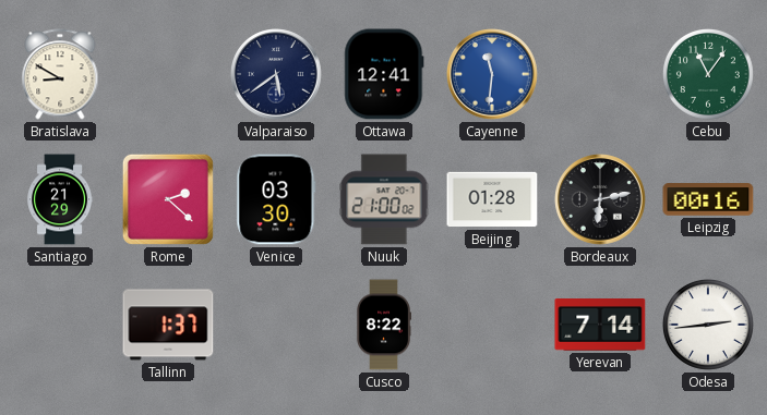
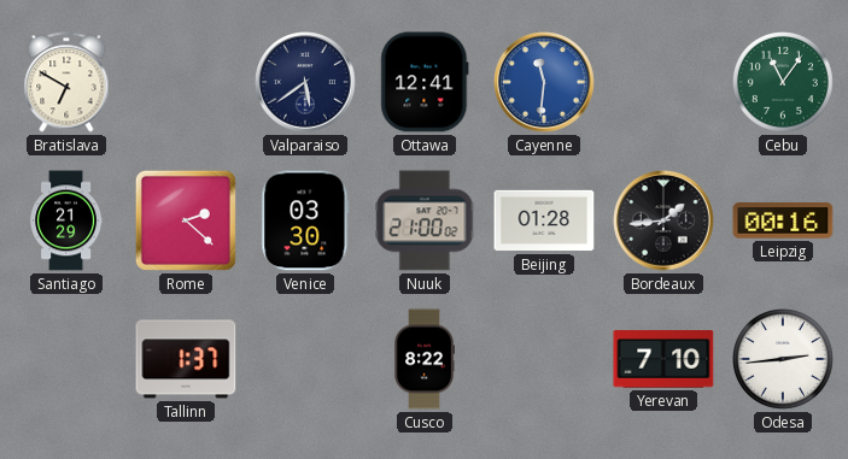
Bratislava: 8:50 -> 6:50 (66, 82)
Bordeaux: 6:13 -> 1:44 (663, 220)
Yerevan: 7:14 -> 7:10 (663, 359)
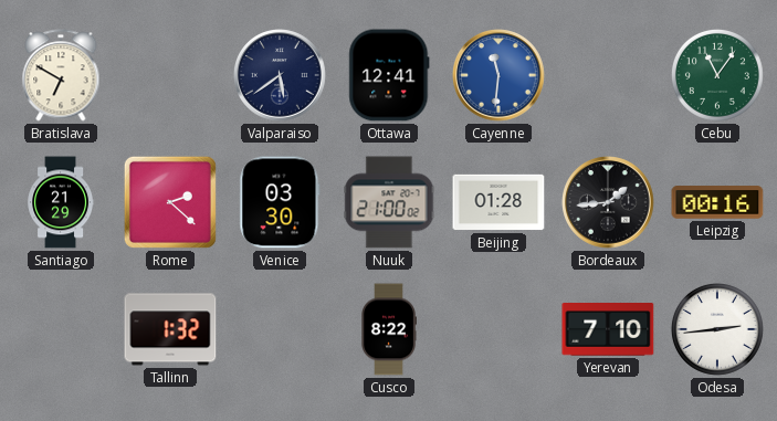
Tallinn: 1:37 -> 1:32 (170, 329)
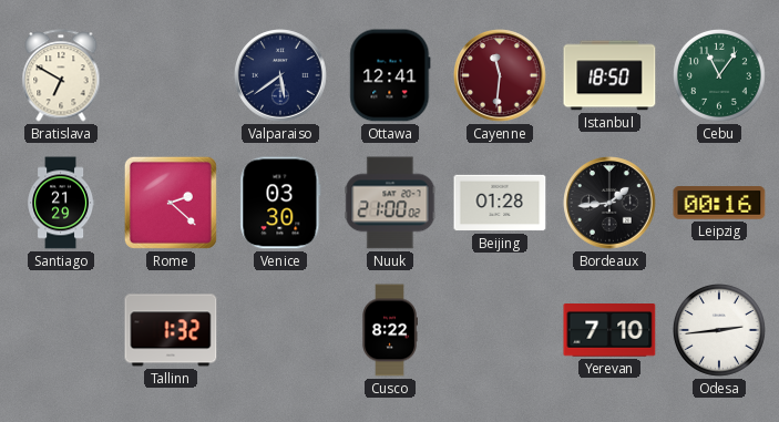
Cayenne dial: blue -> burgundy (500, 75)
Istanbul: none -> 18:50 (609, 75)
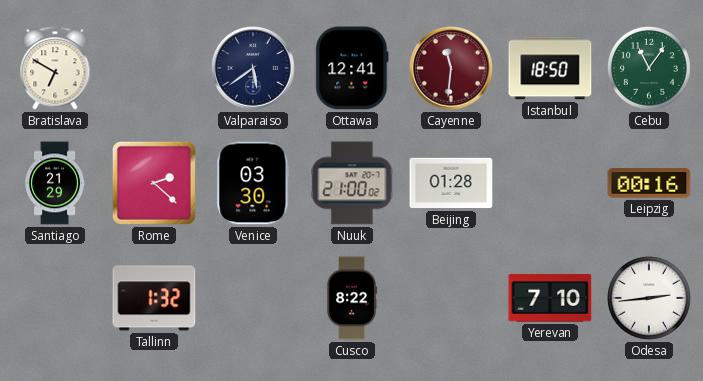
Bordeaux: 1:44 -> none (609, 203)
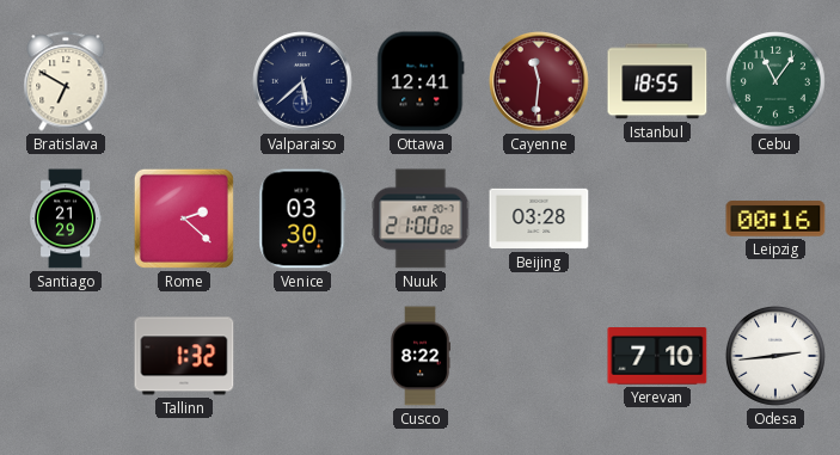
Valparaiso: 5:39 -> 5:38 (302, 81)
Istanbul: 18:50 -> 18:55 (657, 81)
Beijing: 01:28 -> 03:28 (539, 219)
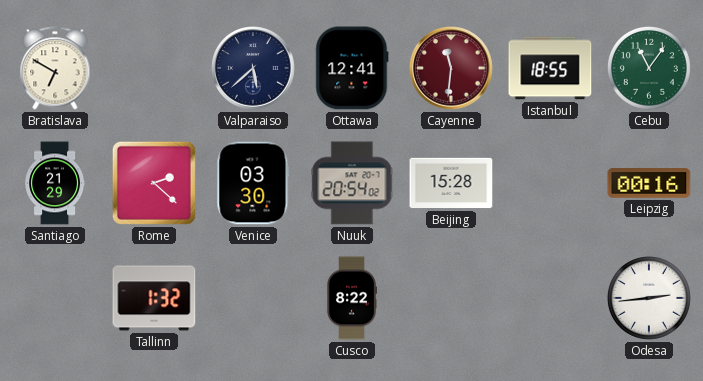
Nuuk: 21:00 -> 20:54 (352, 183)
Beijing: 03:28 -> 15:28 (451, 183)
Yerevan: 7:10 -> none (657, 356)
